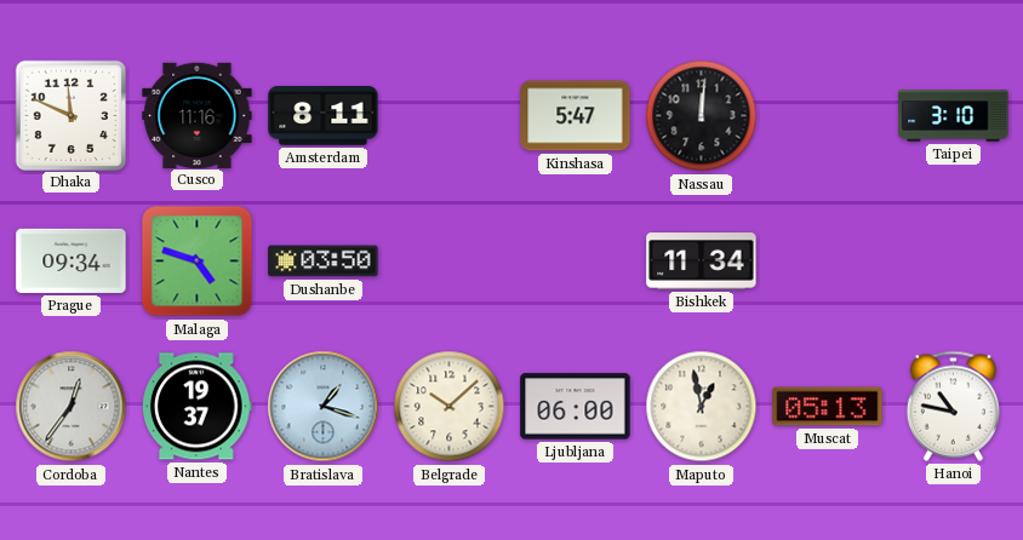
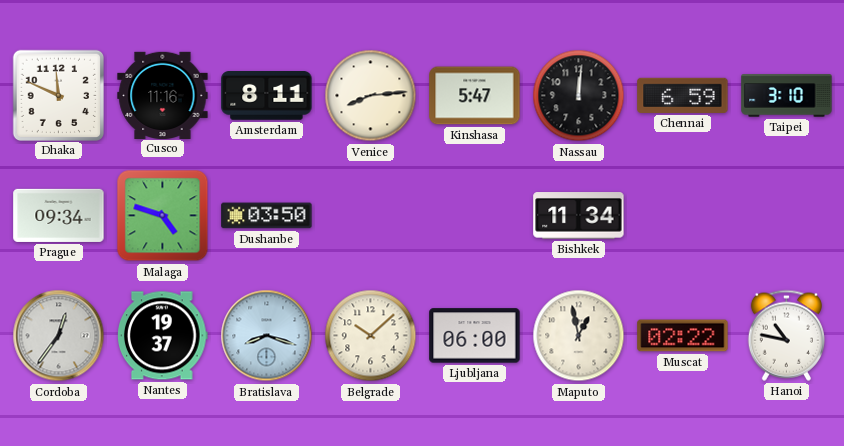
Venice: none -> 8:14 (371, 96)
Chennai: none -> 6:59 (683, 95)
Bratislava: 1:18 -> 8:18 (267, 336)
Muscat: 05:13 -> 02:22 (683, 336)
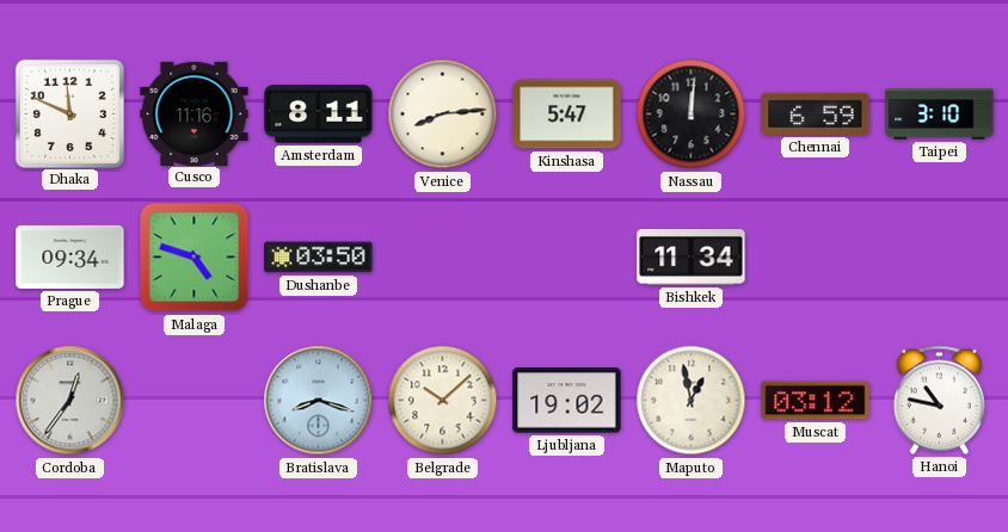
Nantes: 19:37 -> none (163, 336)
Ljubljana: 06:00 -> 19:02 (567, 401)
Muscat: 02:22 -> 03:12 (816, 401)
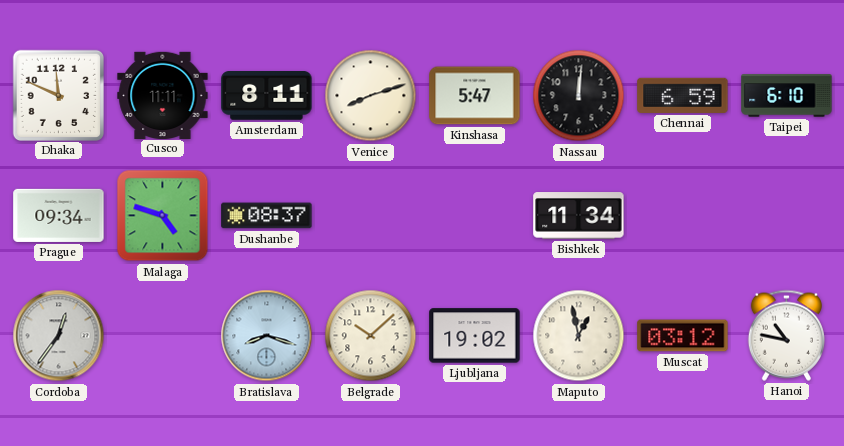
Cusco: 11:16 -> 11:11 (163, 95)
Venice: 8:14 -> 8:12 (371, 96)
Taipei: 3:10 -> 6:10 (787, 96)
Dushanbe: 03:50 -> 08:37 (267, 216)
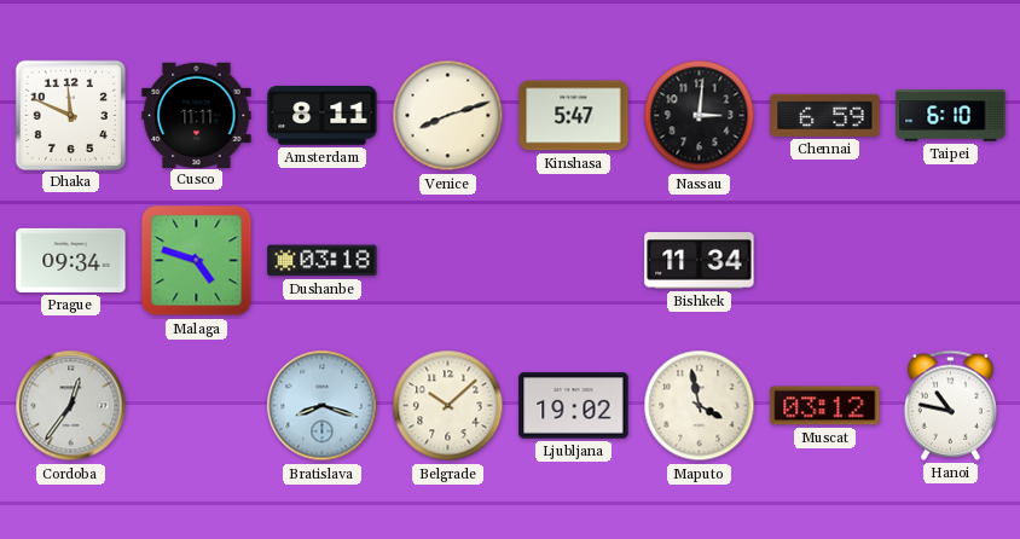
Nassau: 12:01 -> 3:01 (700, 116)
Dushanbe: 08:37 -> 03:18 (323, 261)
Maputo: 12:58 -> 3:58 (700, 406)
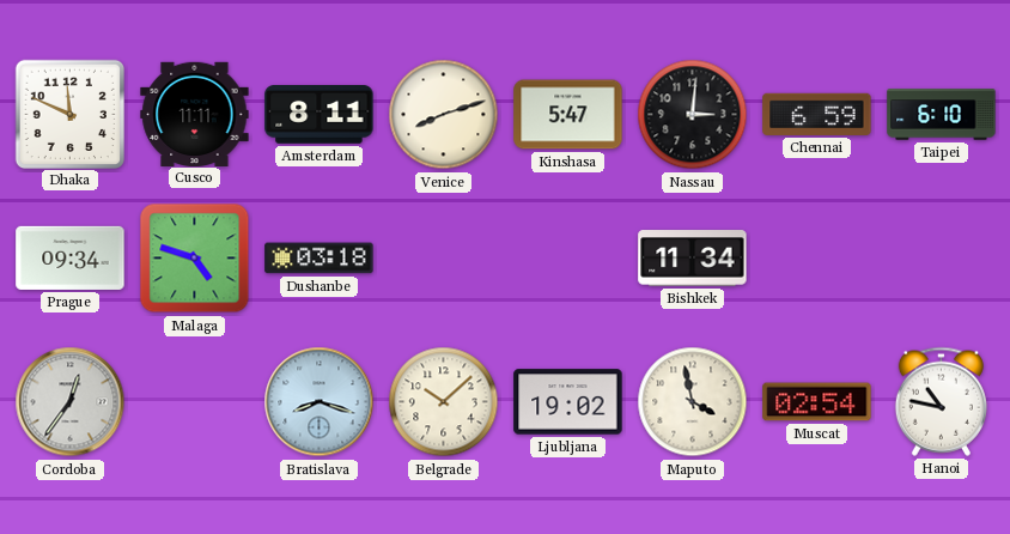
Muscat: 03:12 -> 02:54 (817, 402)
